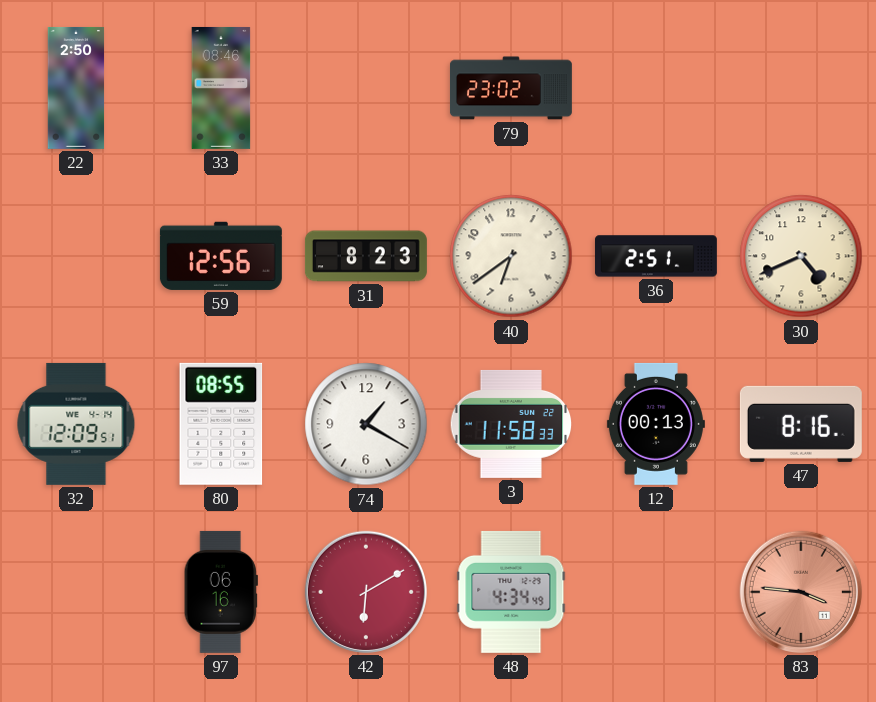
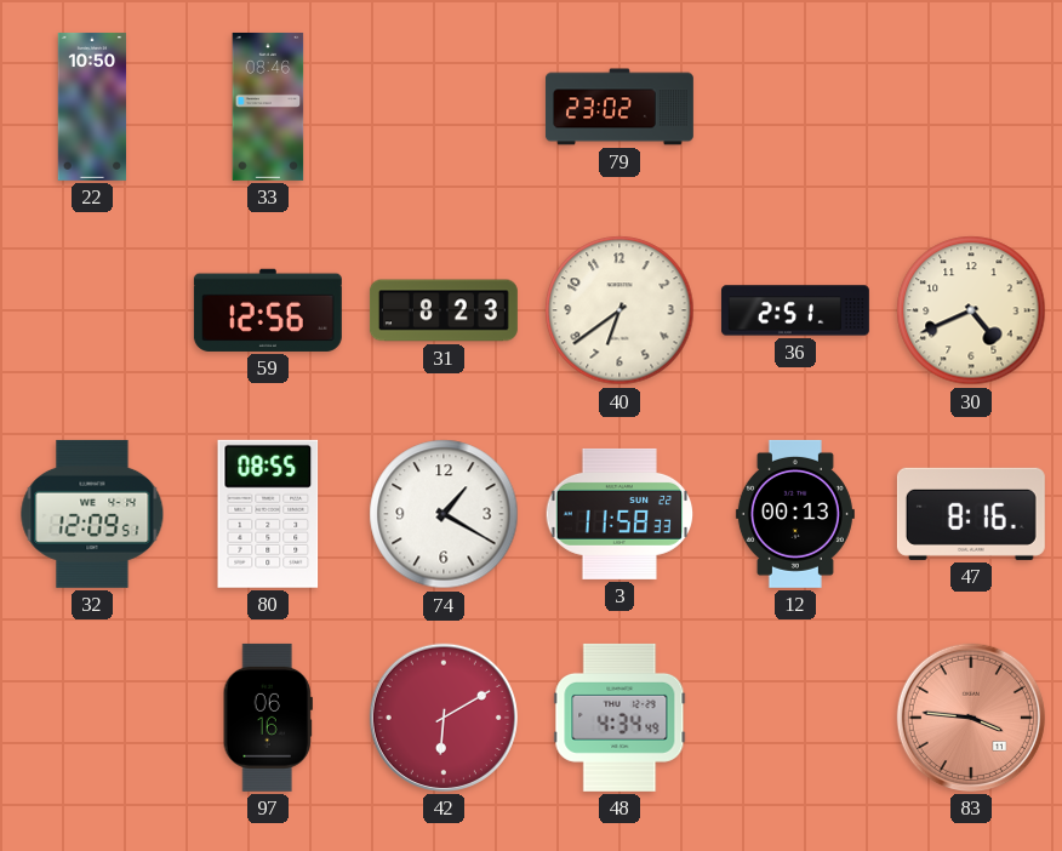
22: 2:50 -> 10:50 (92, 107)
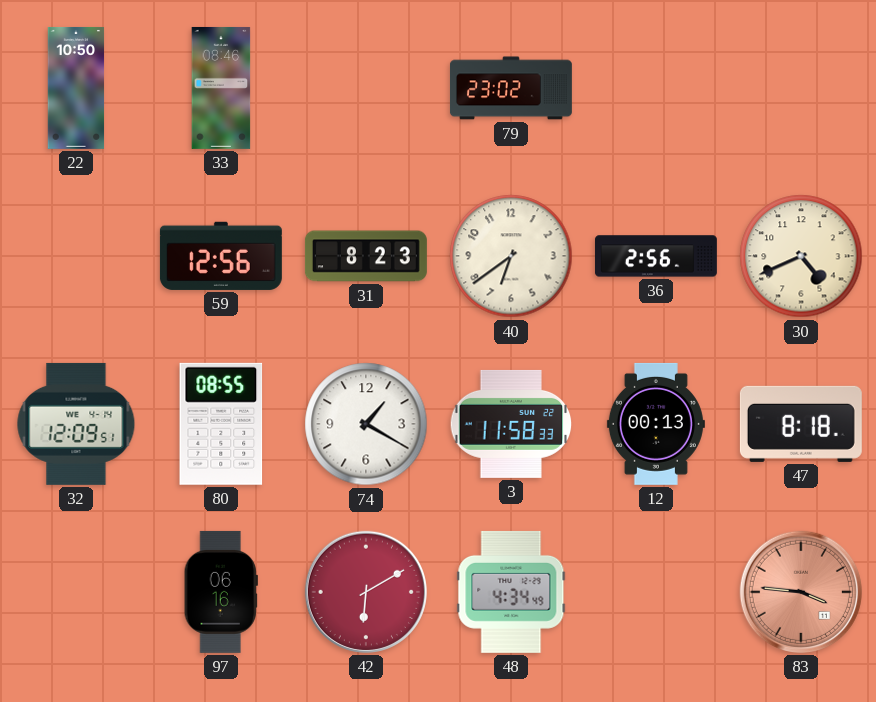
36: 2:51 -> 2:56 (656, 256)
47: 8:16 -> 8:18 (801, 424)
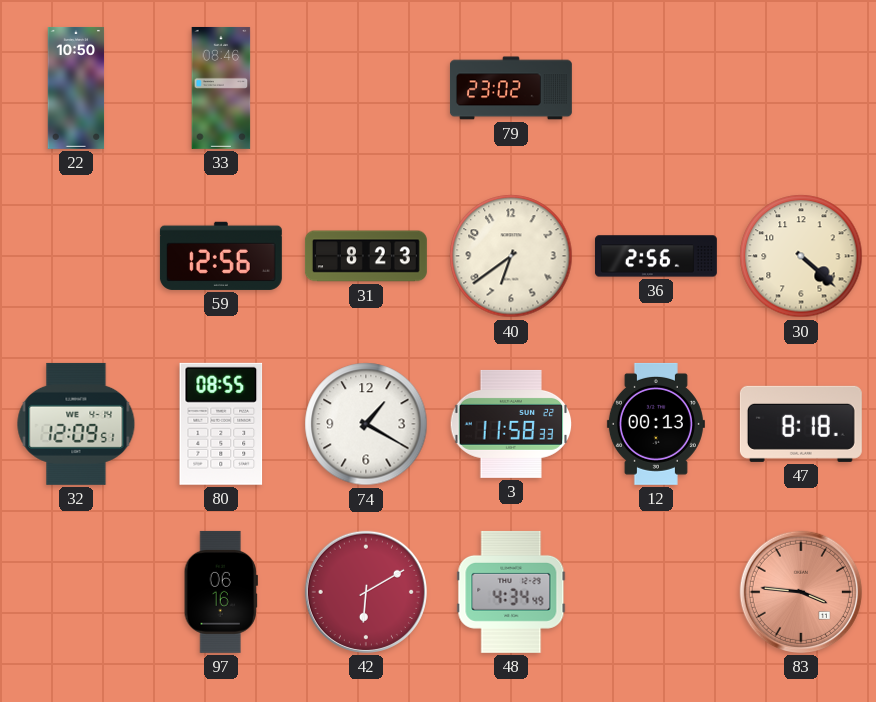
30: 4:41 -> 4:22 (801, 256)
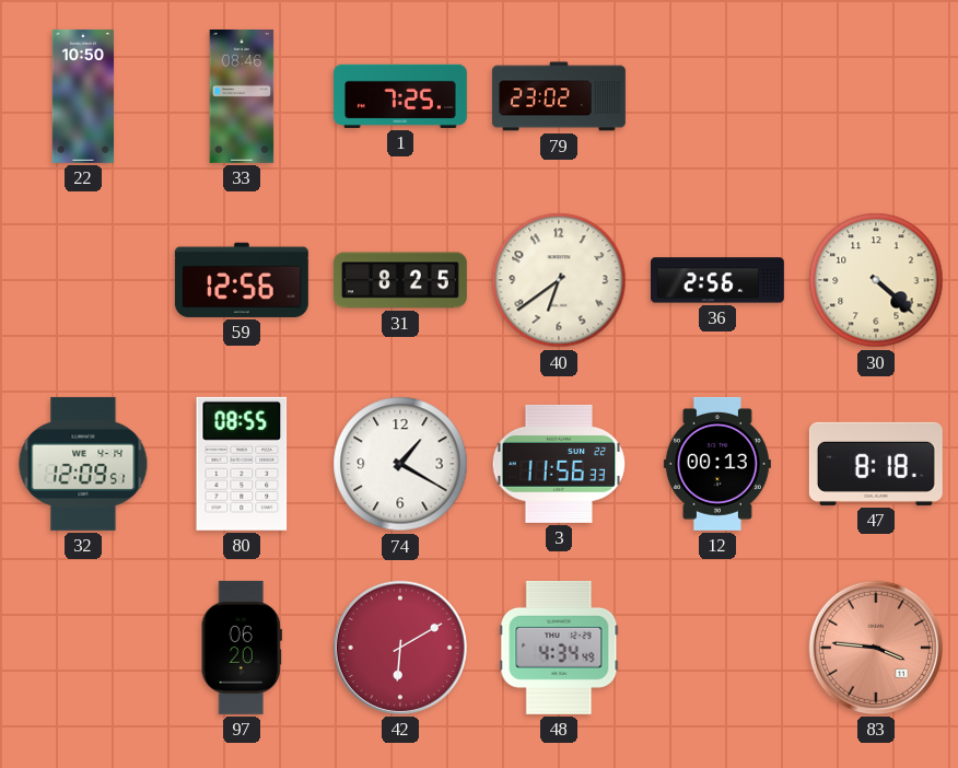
1: none -> 7:25 (400, 96)
31: 8:23 -> 8:25 (400, 280)
3: 11:58 -> 11:56 (559, 464)
97: 06:16 -> 06:20 (242, 648)
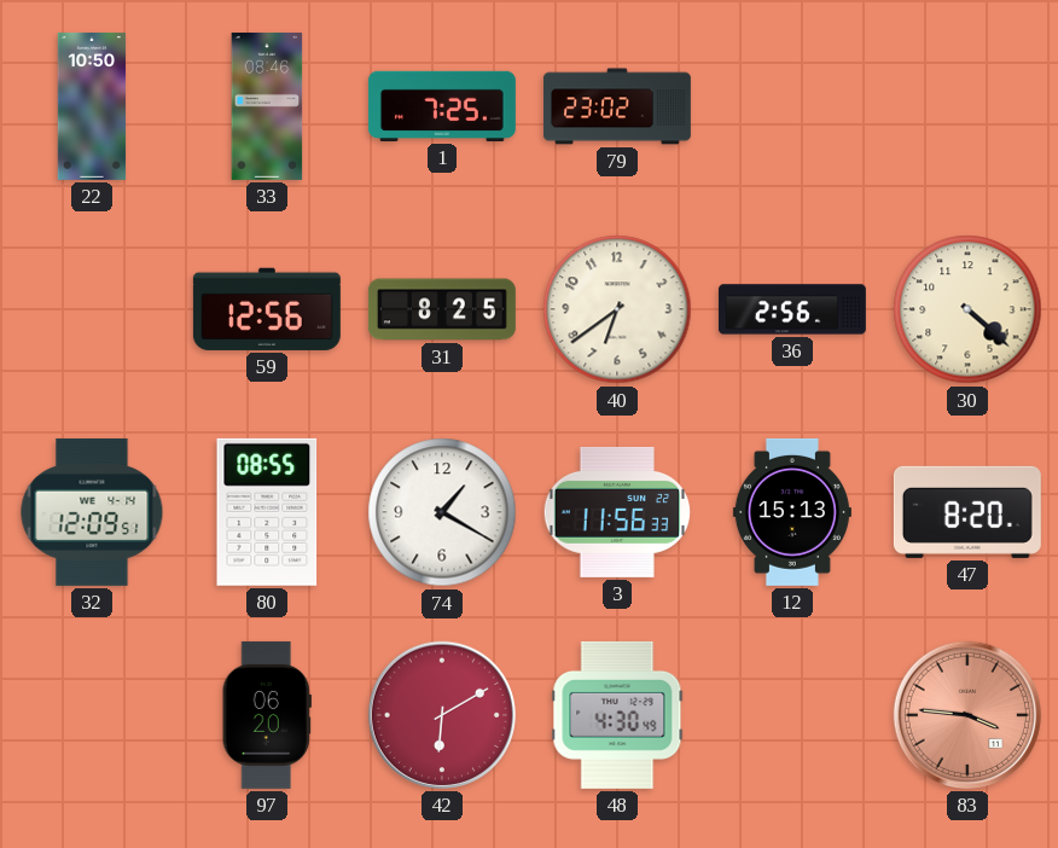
12: 00:13 -> 15:13 (792, 512)
47: 8:18 -> 8:20 (967, 512)
48: 4:34 -> 4:30 (617, 715)
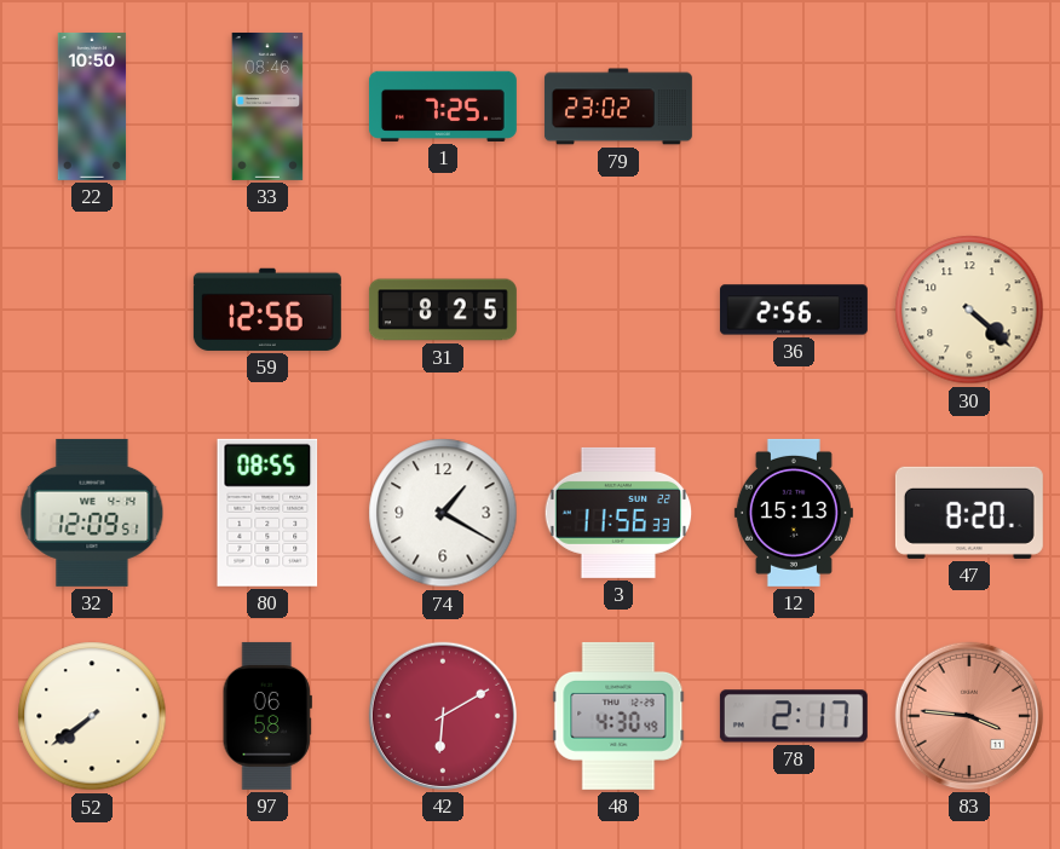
40: 6:39 -> none (617, 309)
52: none -> 7:39 (92, 716)
97: 06:20 -> 06:58 (267, 716)
78: none -> 2:17 (794, 716)
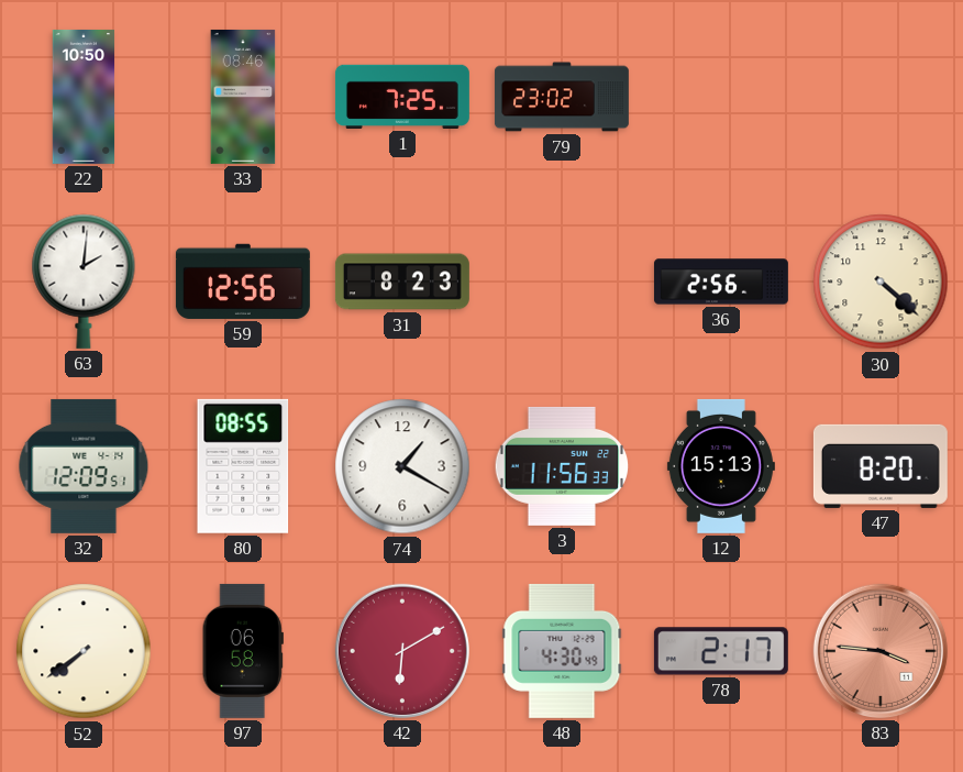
63: none -> 2:01 (84, 282)
31: 8:25 -> 8:23 (402, 282)
